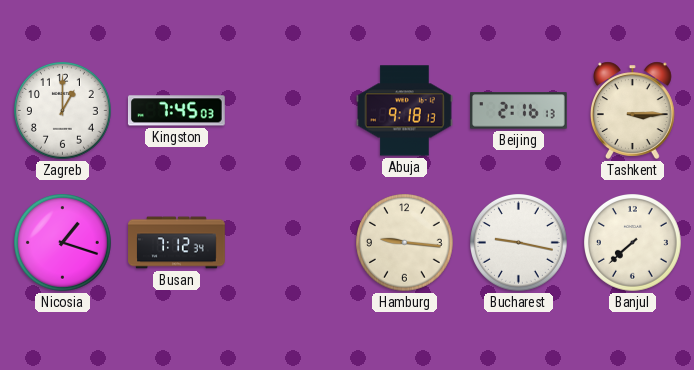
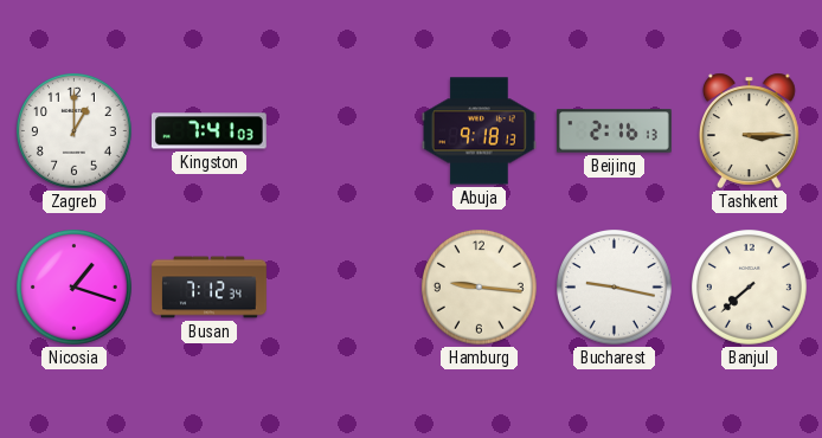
Kingston: 7:45 -> 7:41 (208, 131)
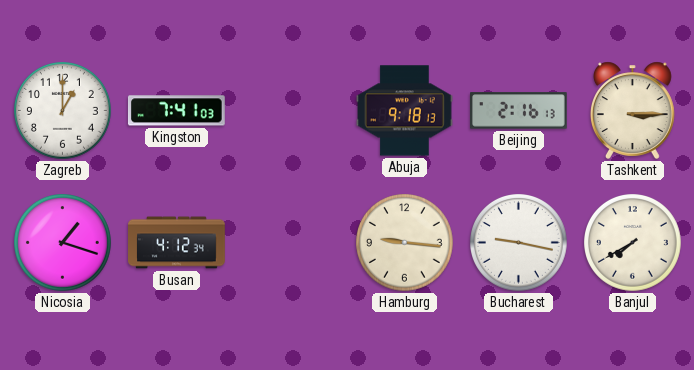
Busan: 7:12 -> 4:12 (177, 243)
Banjul: 7:38 -> 7:40 (633, 243)
